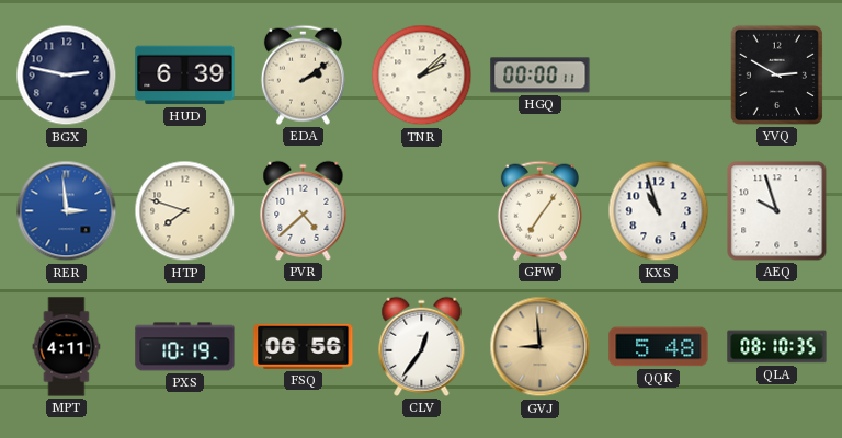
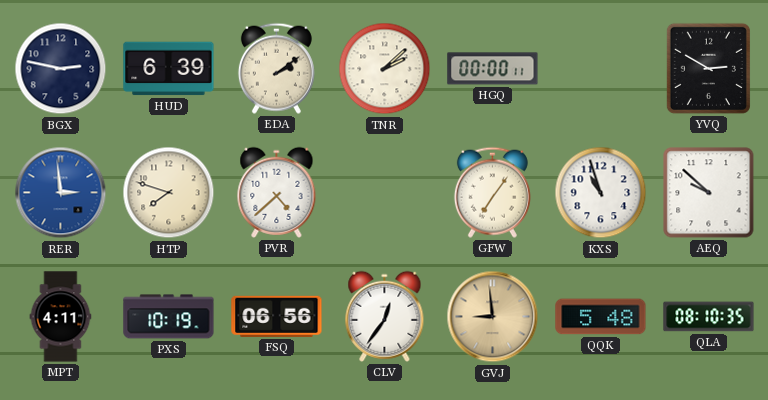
AEQ: 9:57 -> 9:52 (709, 193)
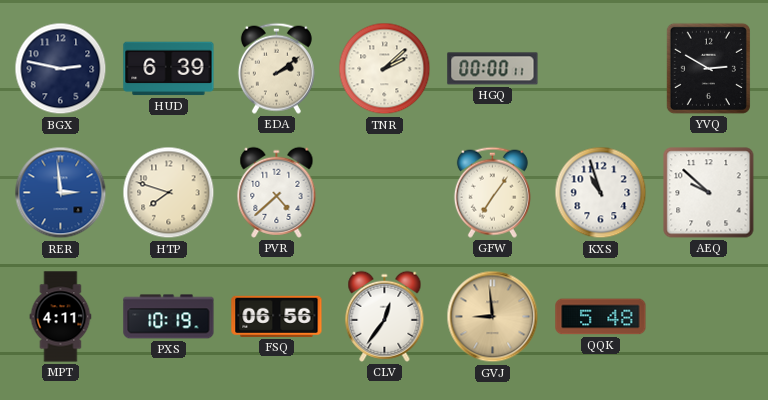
QLA: 08:10 -> none (709, 317)
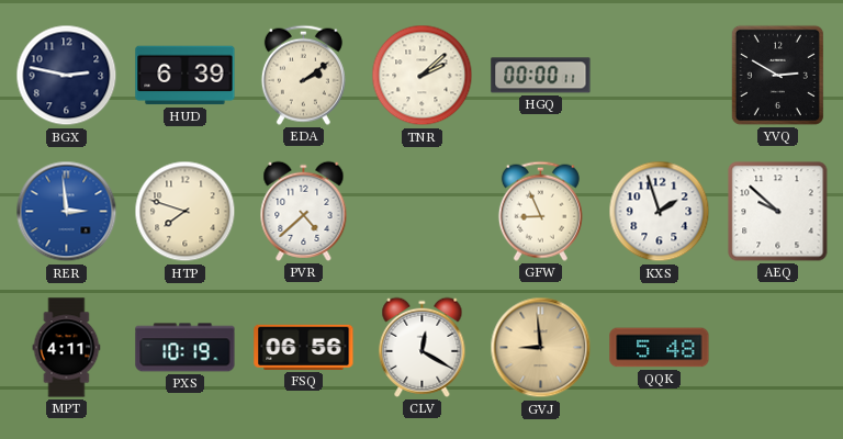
GFW: 7:06 -> 8:56 (540, 211)
KXS: 10:57 -> 1:57 (660, 212)
CLV: 12:36 -> 12:20 (423, 347)
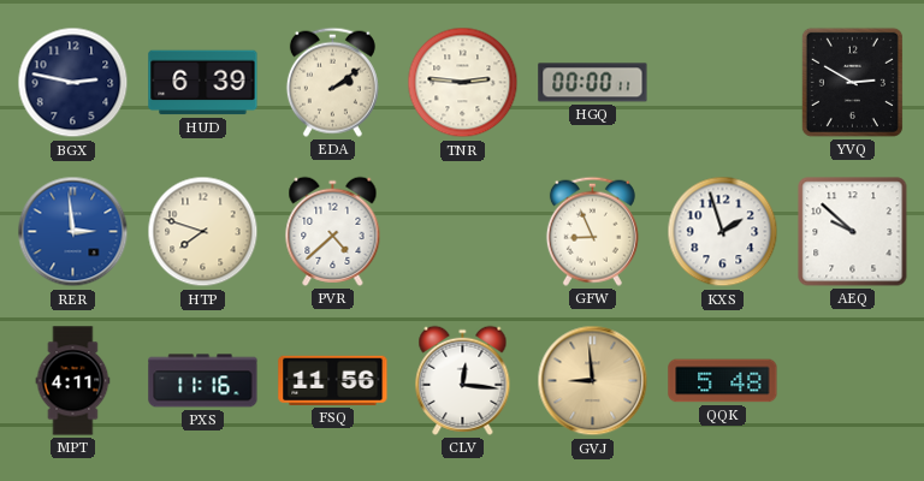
TNR: 2:08 -> 2:46 (463, 83)
PXS: 10:19 -> 11:16 (203, 381)
FSQ: 06:56 -> 11:56 (333, 380)
CLV: 12:20 -> 12:16 (463, 380)
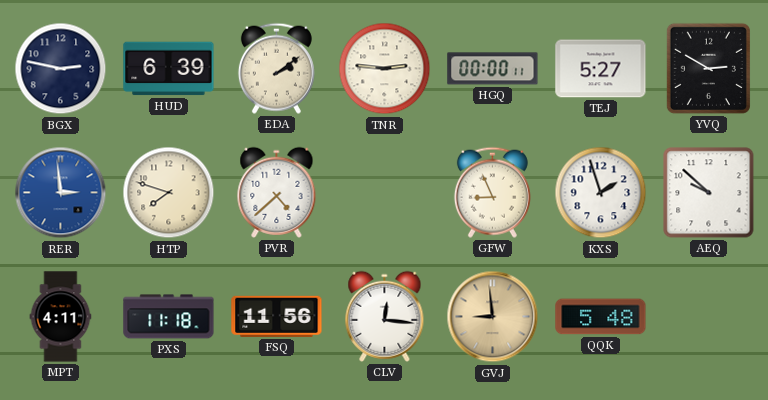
TEJ: none -> 5:27 (601, 69)
PXS: 11:16 -> 11:18 (169, 317)
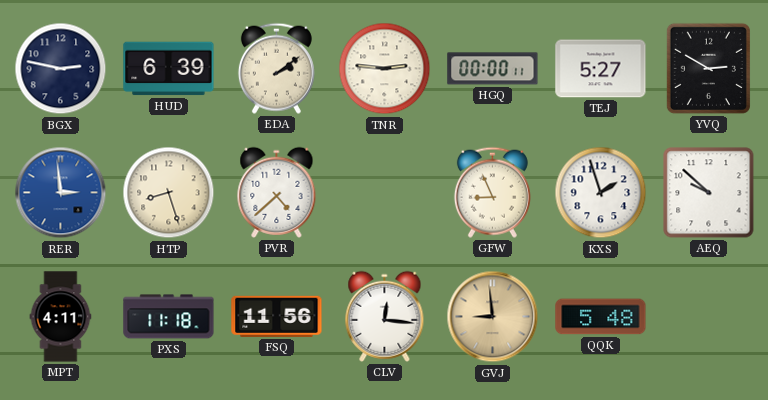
HTP: 7:48 -> 8:27 (169, 193)
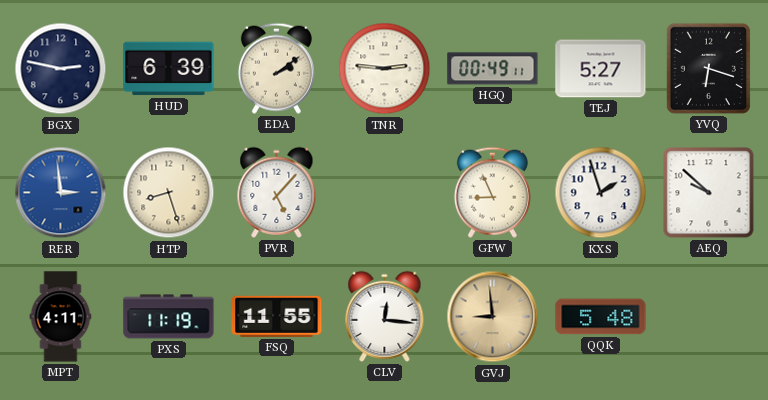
HGQ: 00:00 -> 00:49 (493, 69)
YVQ: 2:50 -> 6:18 (708, 68)
PVR: 4:38 -> 5:07 (277, 192)
PXS: 11:18 -> 11:19 (169, 317)
FSQ: 11:56 -> 11:55 (277, 316)
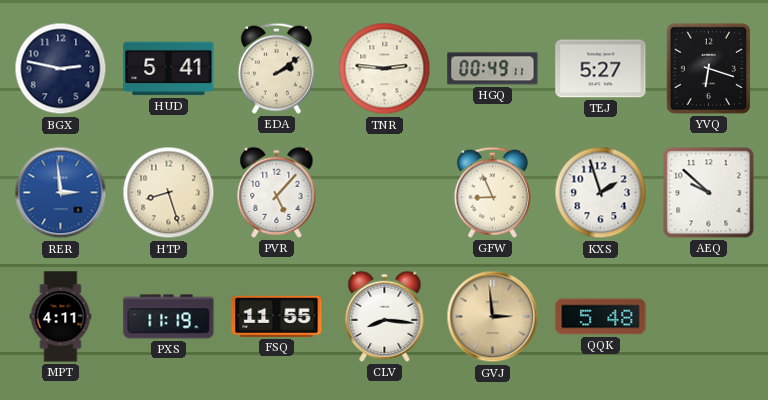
HUD: 6:39 -> 5:41 (169, 69)
CLV: 12:16 -> 8:16 (385, 316)
GVJ: 8:59 -> 2:59 (493, 317)
